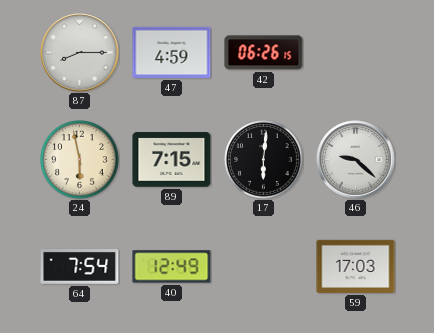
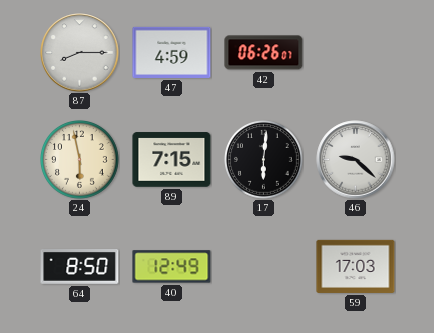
42: 06:26:15 -> 06:26:07 (264, 53)
64: 7:54 -> 8:50 (80, 267)
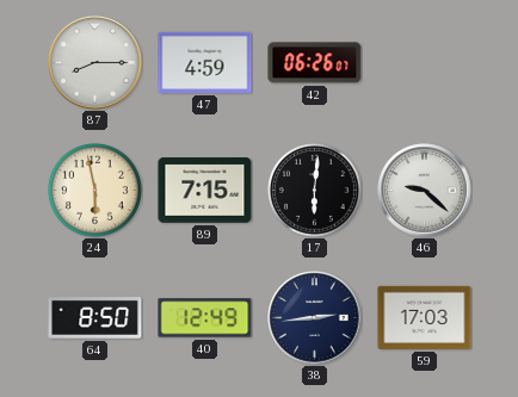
38: none -> 2:44 (315, 318)
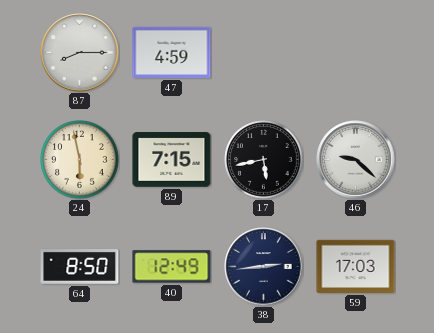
42: 06:26 -> none (315, 63)
17: 6:01 -> 5:43 (264, 160)
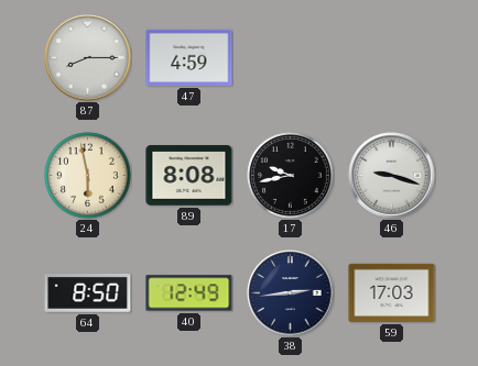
89: 7:15 -> 8:08 (189, 176)
17: 5:43 -> 9:43 (291, 176)
46: 9:22 -> 9:18 (392, 176)
